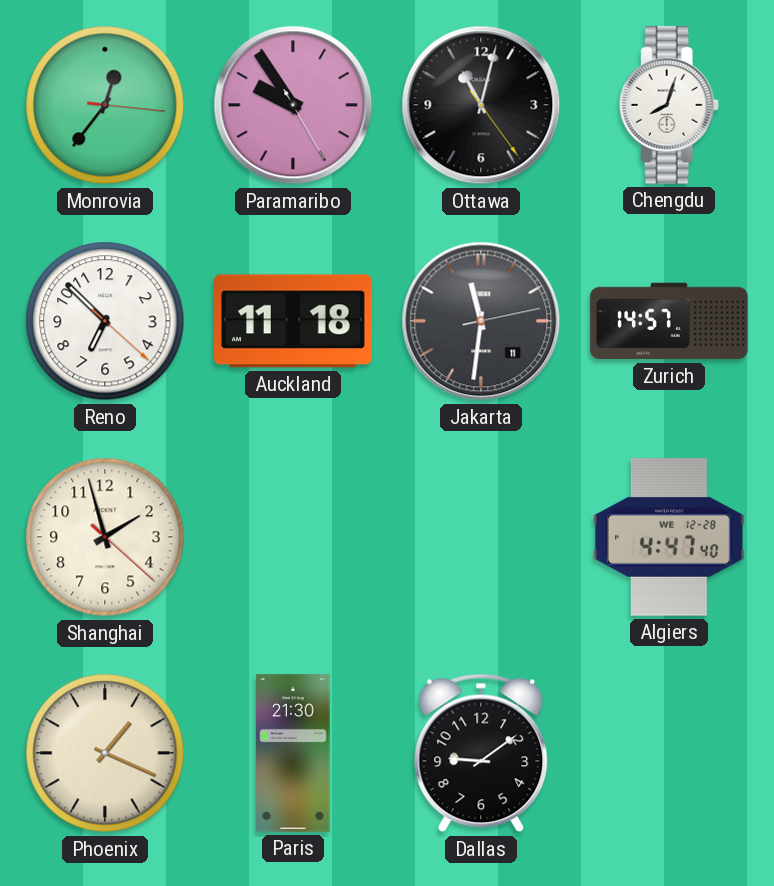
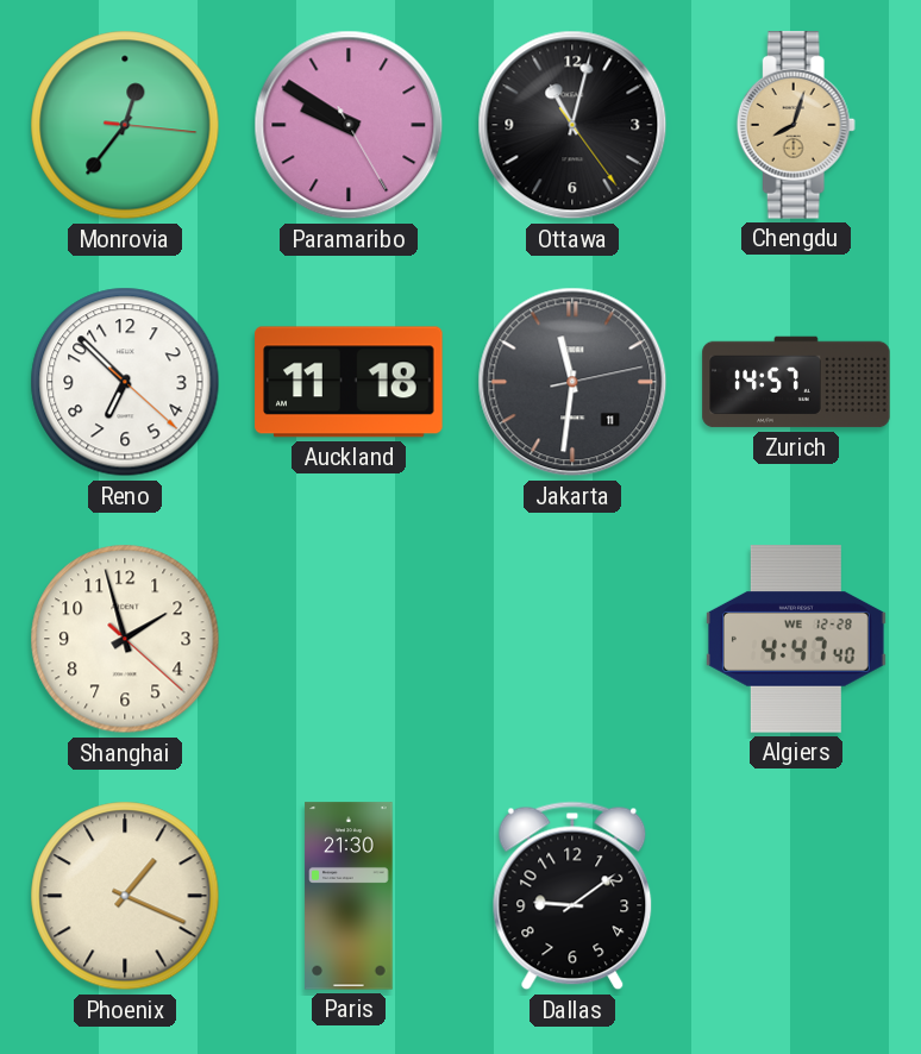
Paramaribo: 9:54 -> 9:50 (349, 125)
Chengdu dial: white -> champagne (796, 125)
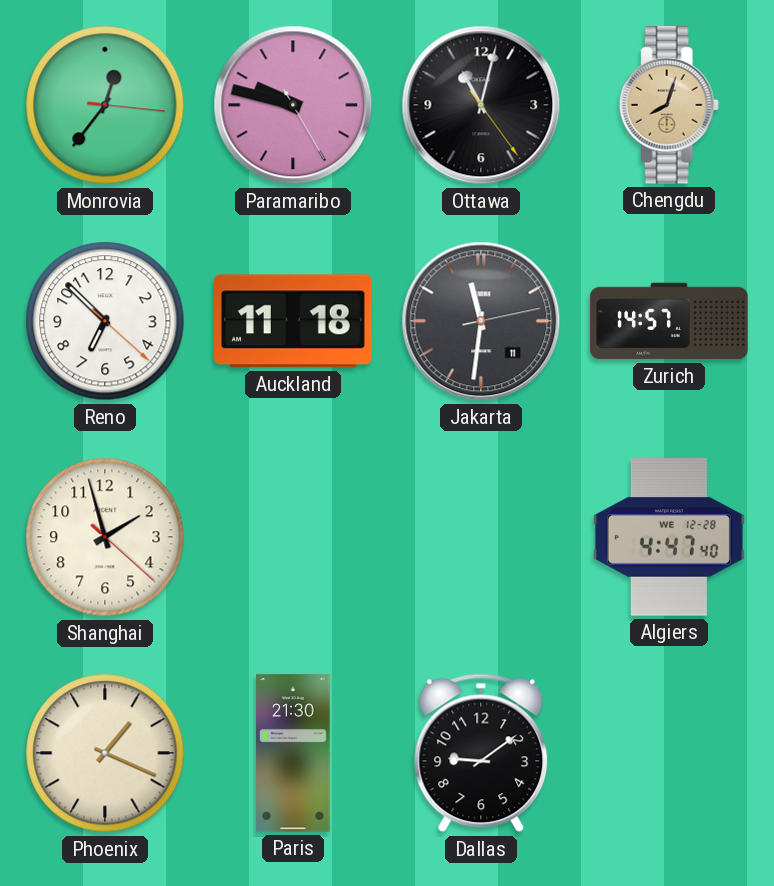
Paramaribo: 9:50 -> 9:47 (293, 105)
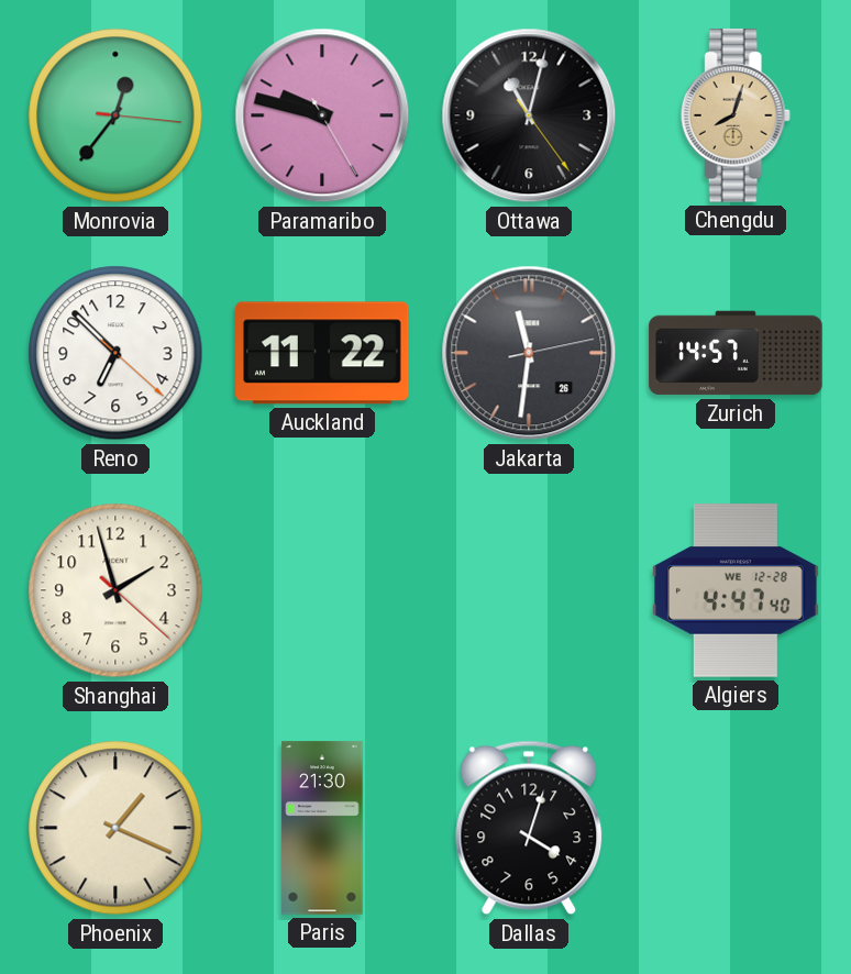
Auckland: 11:18 -> 11:22 (322, 353)
Jakarta date: 11 -> 26 (529, 353)
Dallas: 9:09 -> 4:03 (529, 828)
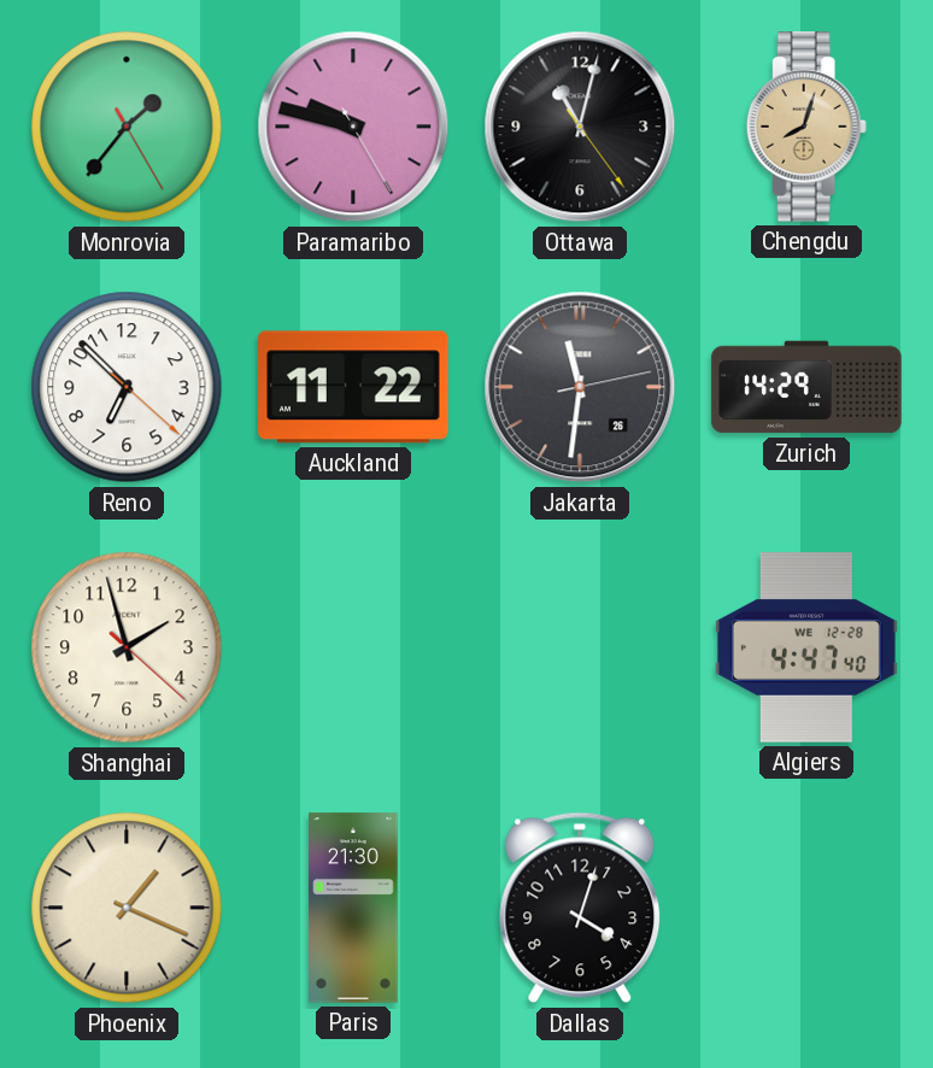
Monrovia: 12:36 -> 1:36 (127, 127)
Zurich: 14:57 -> 14:29 (806, 387)
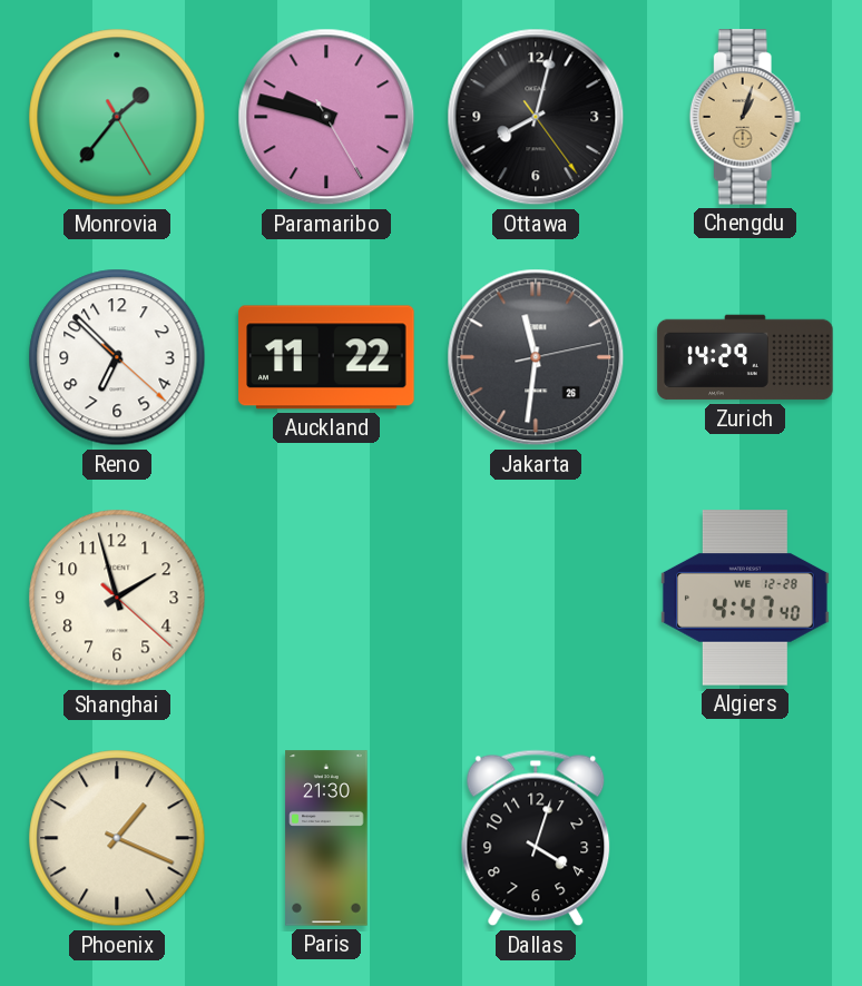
Ottawa: 11:02 -> 8:02 (536, 117)
Chengdu: 8:03 -> 1:03 (745, 117)
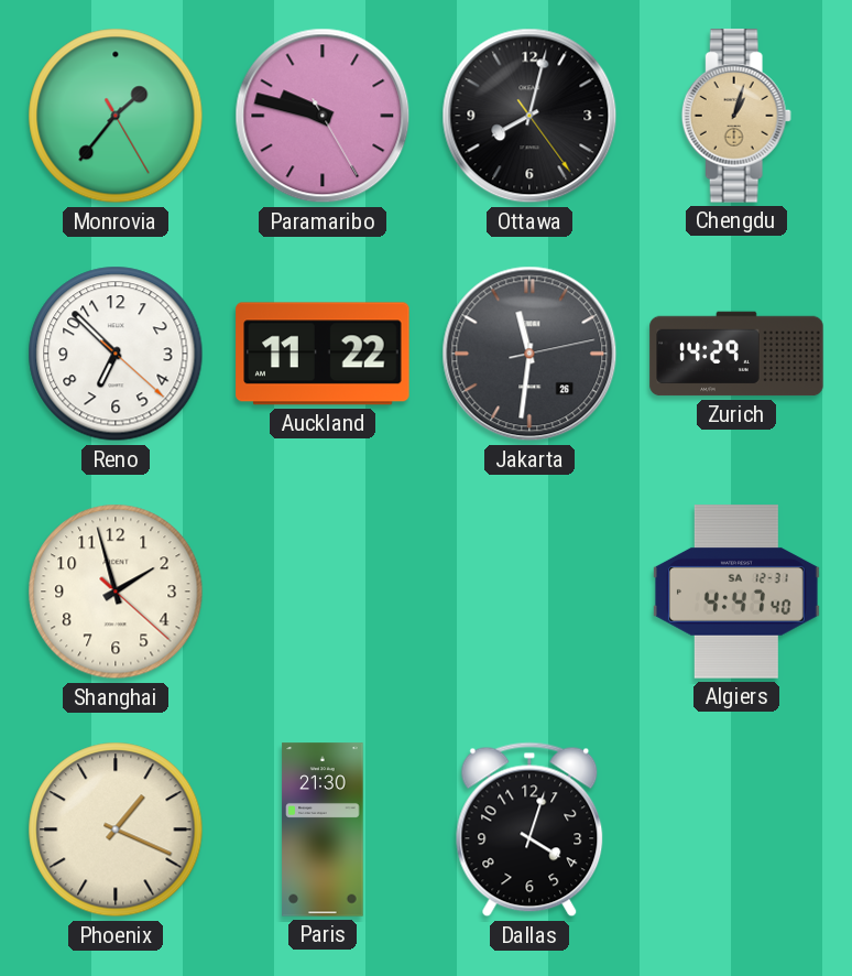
Algiers date: WE 12-28 -> SA 12-31 (736, 592)
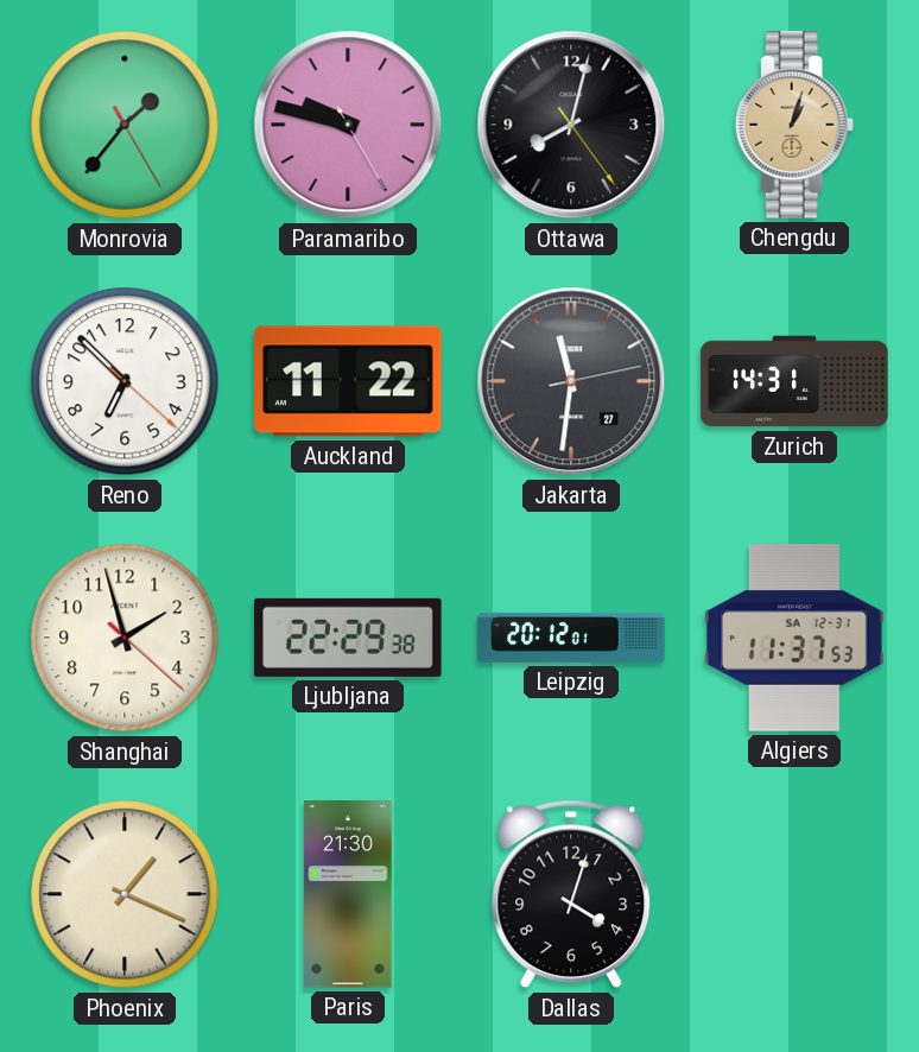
Jakarta date: 26 -> 27 (571, 381)
Zurich: 14:29 -> 14:31 (794, 381)
Ljubljana: none -> 22:29 (348, 638)
Leipzig: none -> 20:12 (571, 638)
Algiers: 4:47 -> 11:37 (794, 638)
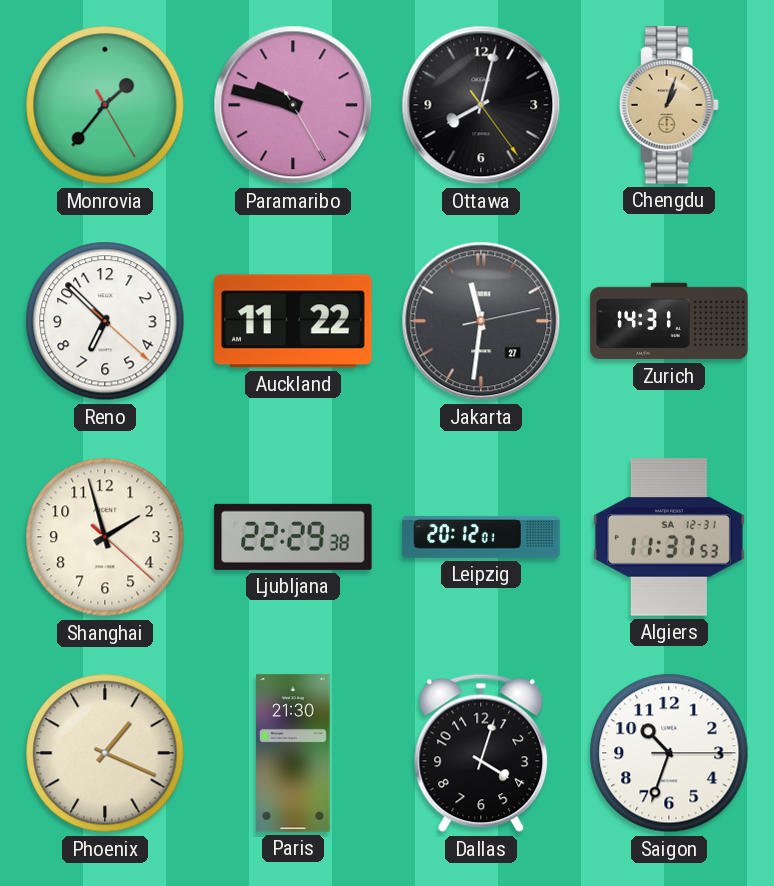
Saigon: none -> 10:33 (669, 753)
